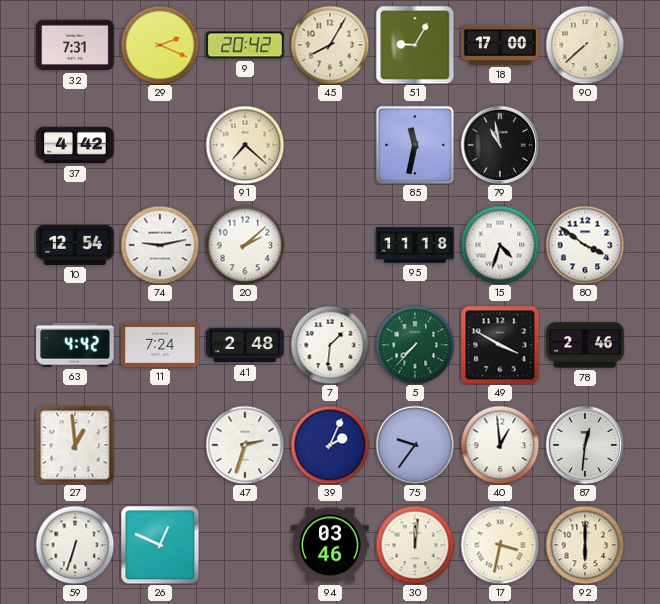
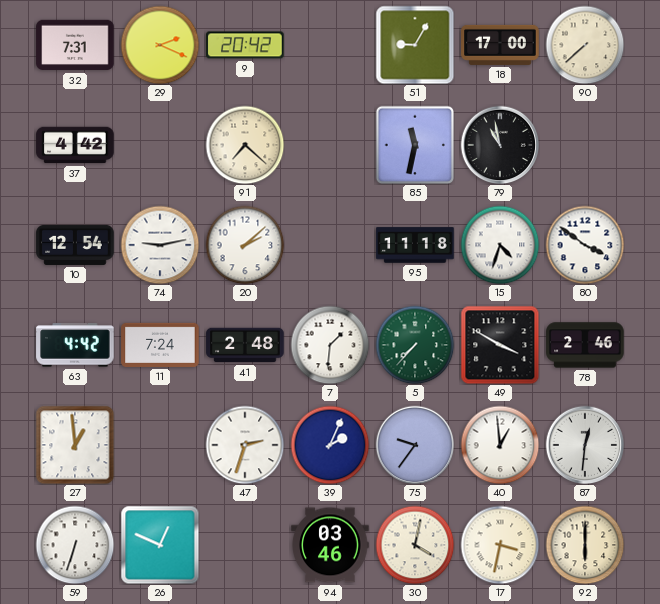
45: 8:05 -> none (330, 45)
30: 12:01 -> 4:02 (415, 545)
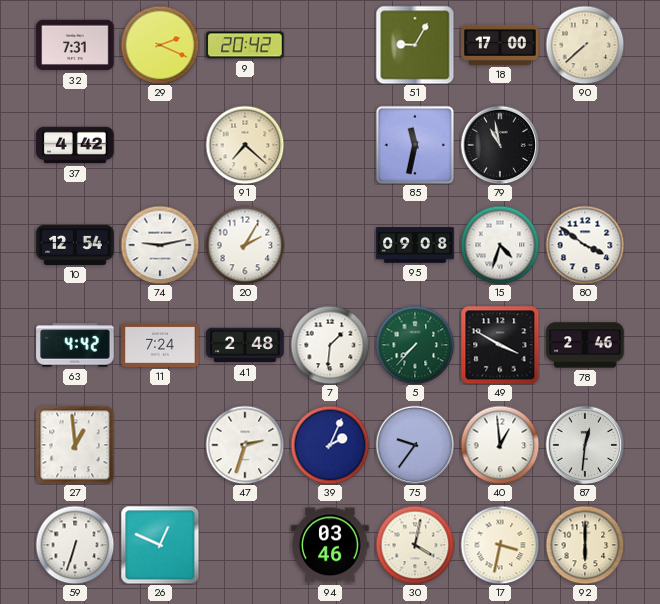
20: 2:08 -> 2:05 (245, 245)
95: 11:18 -> 09:08 (415, 245)
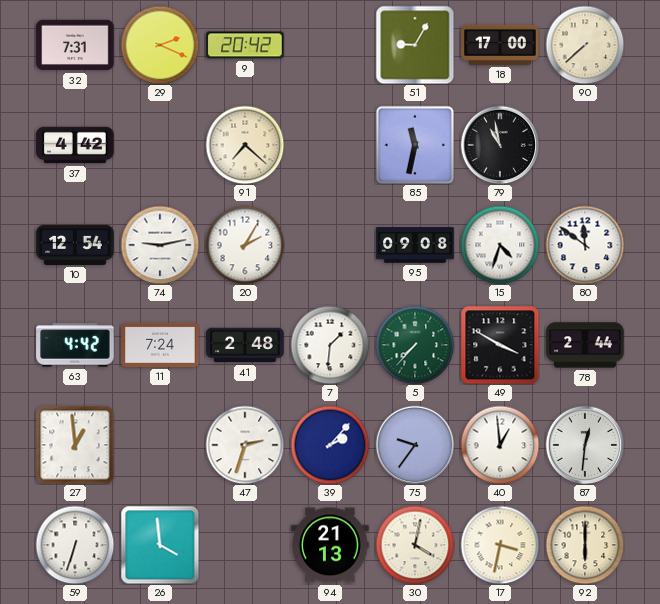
80: 3:51 -> 11:51 (585, 245)
78: 2:46 -> 2:44 (585, 345)
39: 2:04 -> 2:07 (330, 445)
26: 12:49 -> 3:59 (160, 545)
94: 03:46 -> 21:13 (330, 545)
